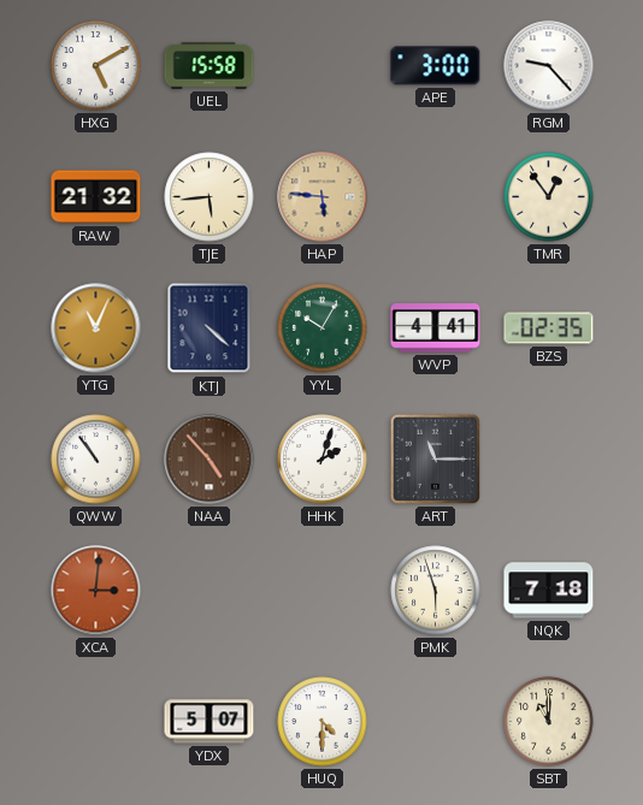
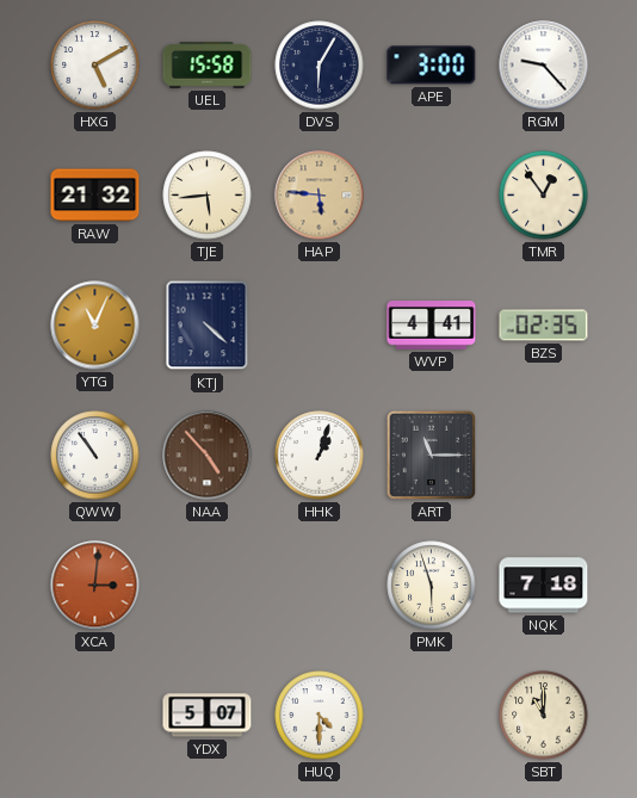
DVS: none -> 6:05 (320, 66)
YYL: 10:05 -> none (323, 328)
HHK: 2:03 -> 1:03 (320, 456)
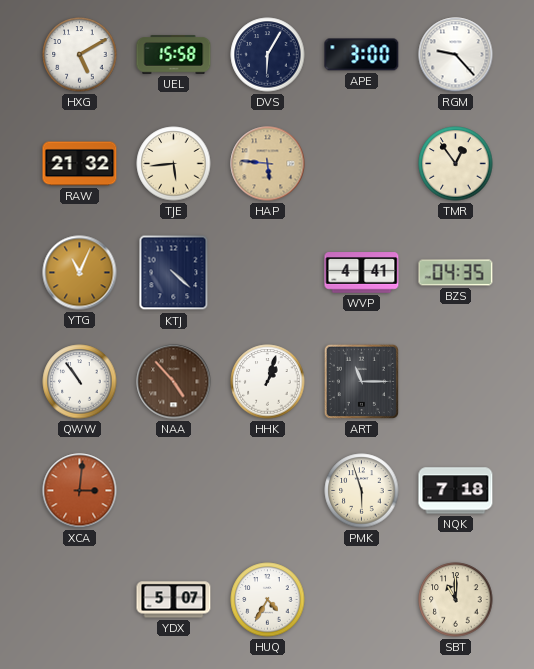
BZS: 02:35 -> 04:35 (456, 273)
HUQ: 4:30 -> 4:35 (268, 600)
